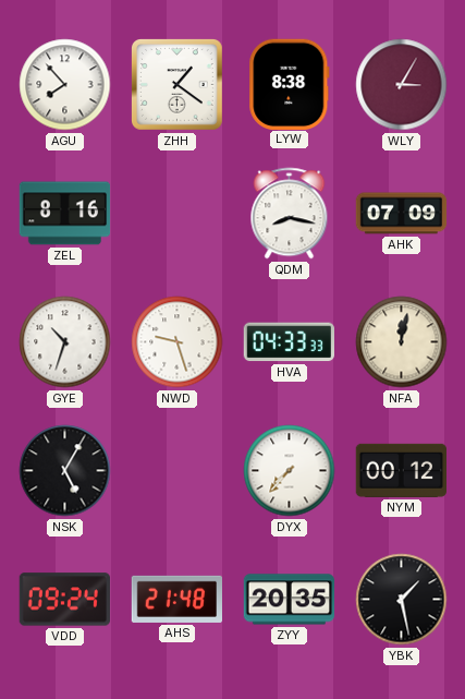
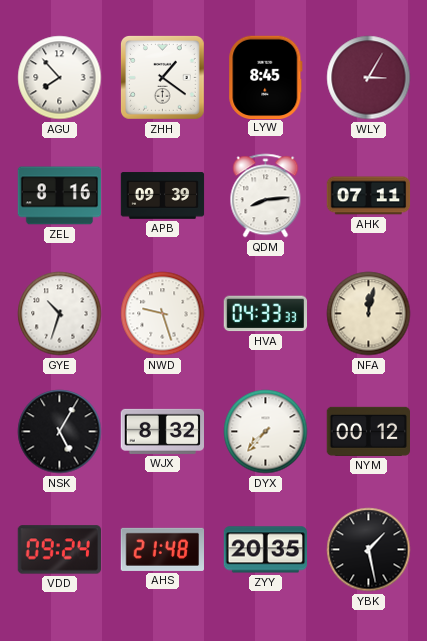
LYW: 8:38 -> 8:45 (266, 77)
APB: none -> 09:39 (163, 196)
QDM: 8:17 -> 8:14 (266, 196)
AHK: 07:09 -> 07:11 (369, 196)
WJX: none -> 8:32 (162, 431)
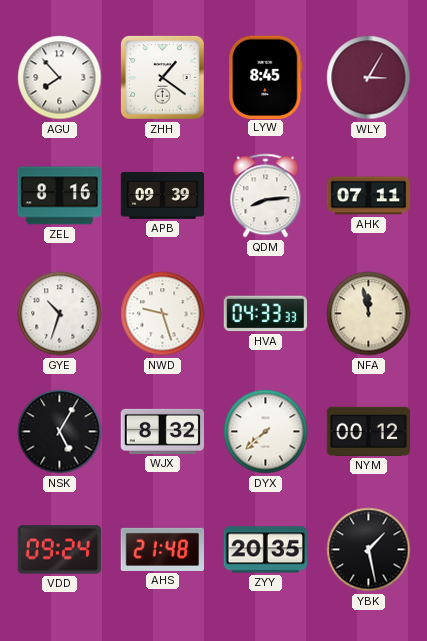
NFA: 12:02 -> 11:58 (369, 314)
DYX: 7:37 -> 7:38 (266, 432)
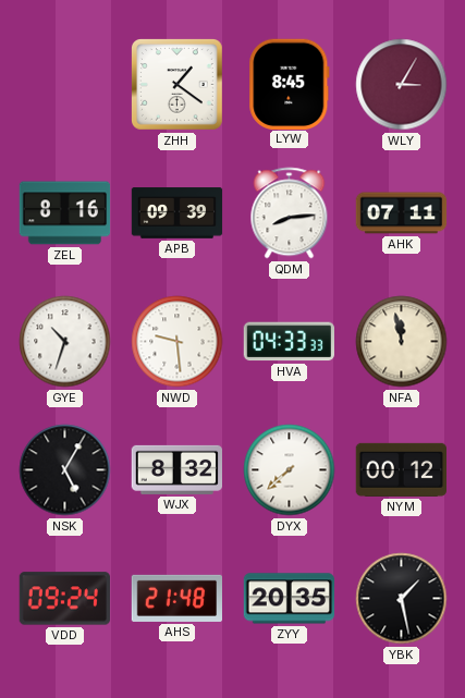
AGU: 7:53 -> none (60, 78)
NWD: 9:27 -> 9:29 (178, 342)
